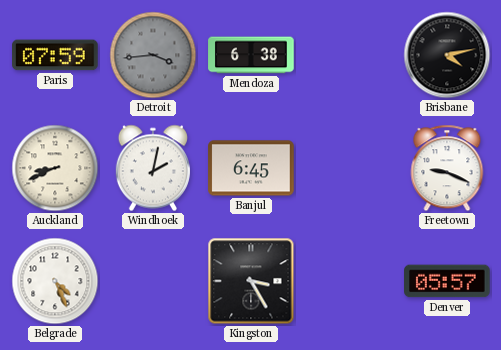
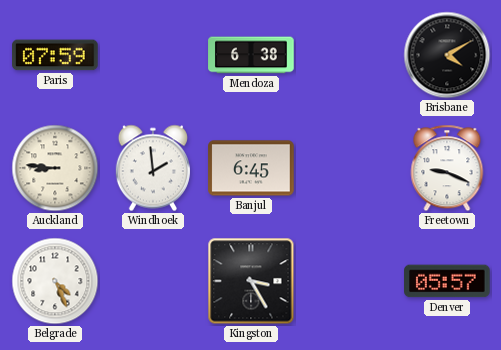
Detroit: 3:44 -> none (153, 55)
Brisbane: 4:13 -> 4:10 (447, 55)
Auckland: 8:41 -> 8:46 (55, 168)
Windhoek: 2:02 -> 1:59 (153, 168)
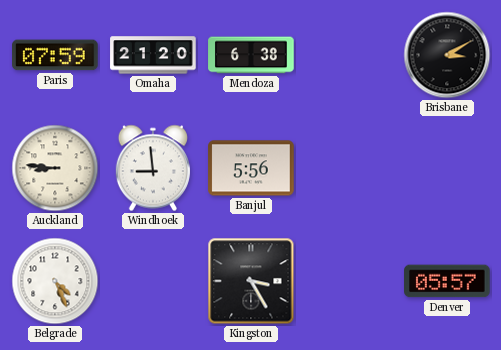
Omaha: none -> 21:20 (153, 55)
Brisbane: 4:10 -> 3:10 (447, 55)
Windhoek: 1:59 -> 8:59 (153, 168)
Banjul: 6:45 -> 5:56 (251, 168)
Freetown: 9:19 -> none (447, 168)
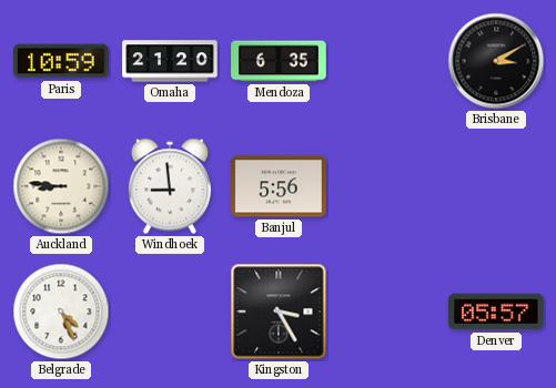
Paris: 07:59 -> 10:59 (61, 61)
Mendoza: 6:38 -> 6:35 (279, 61)
